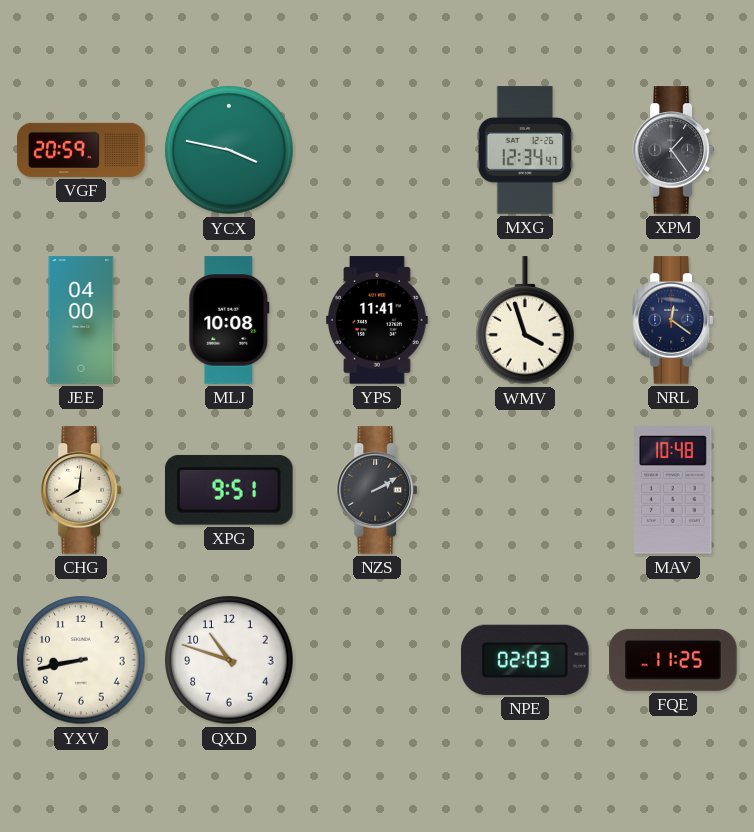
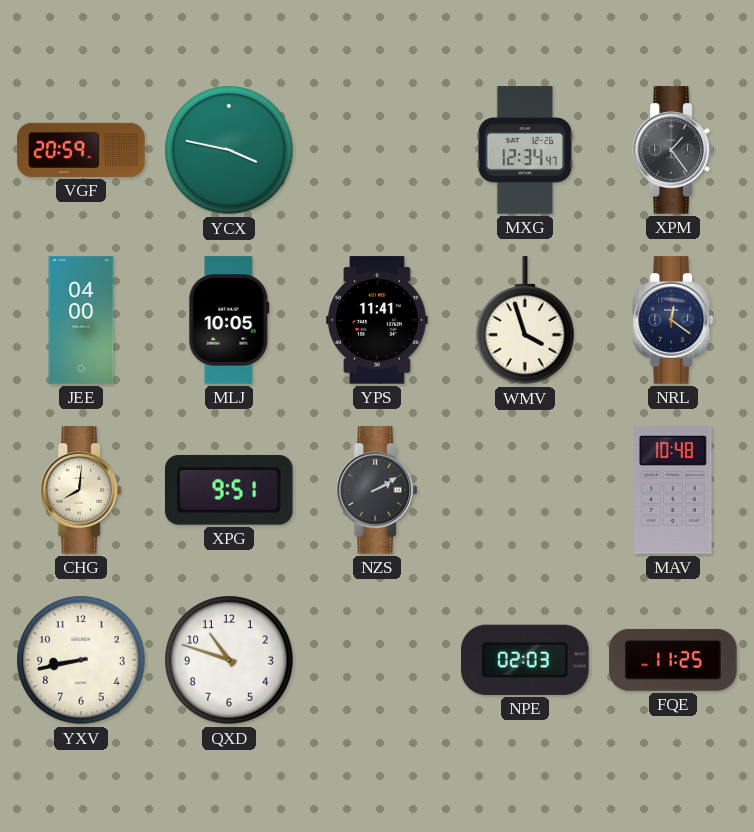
MLJ: 10:08 -> 10:05 (229, 320)
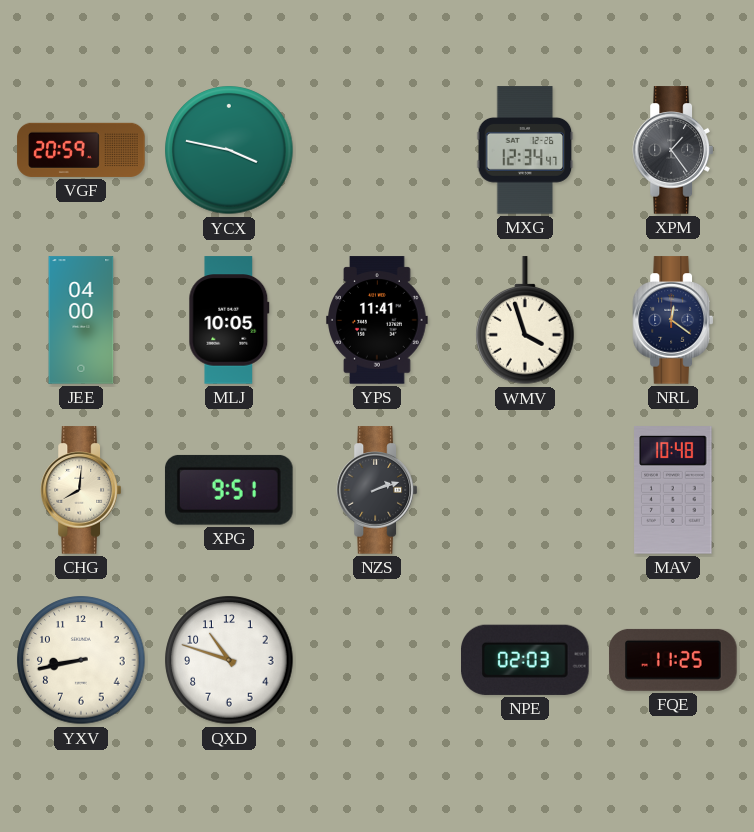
NZS: 2:10 -> 2:12 (376, 490)
